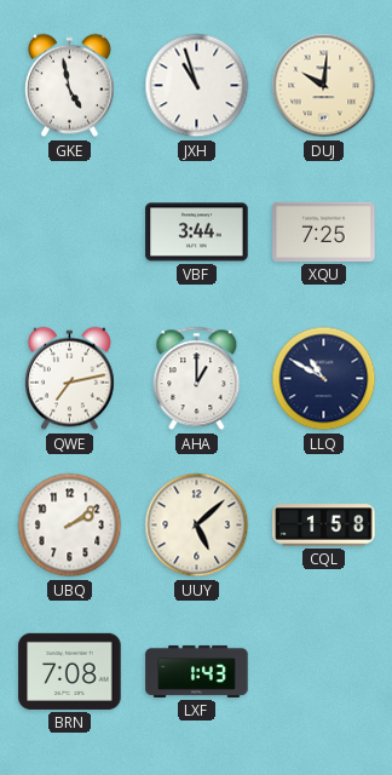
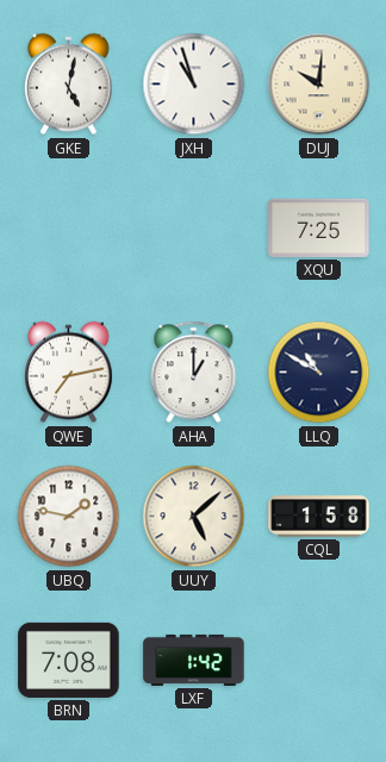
GKE: 4:58 -> 5:02 (68, 85)
VBF: 3:44 -> none (197, 232)
UBQ: 2:09 -> 1:47 (69, 517)
LXF: 1:43 -> 1:42 (194, 660)
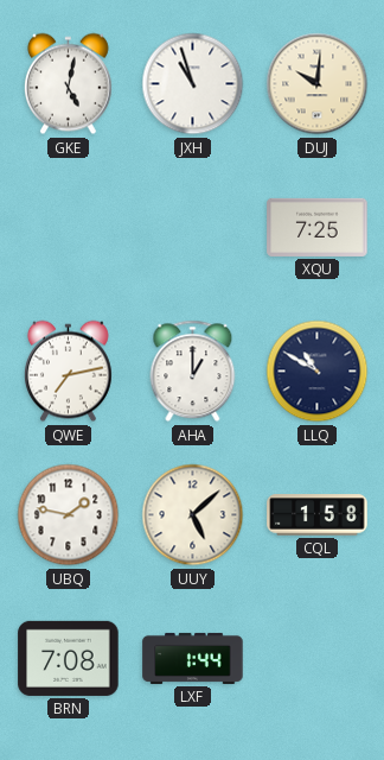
LXF: 1:42 -> 1:44 (193, 658)
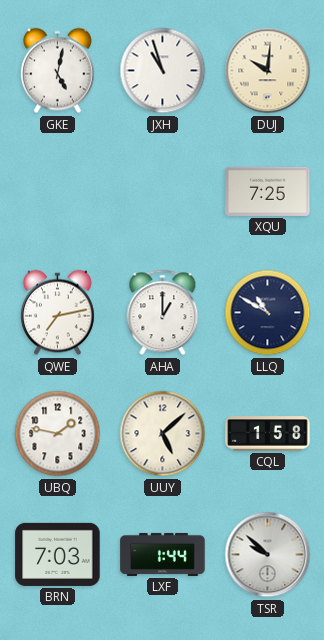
BRN: 7:08 -> 7:03 (58, 554)
TSR: none -> 9:52 (268, 555)
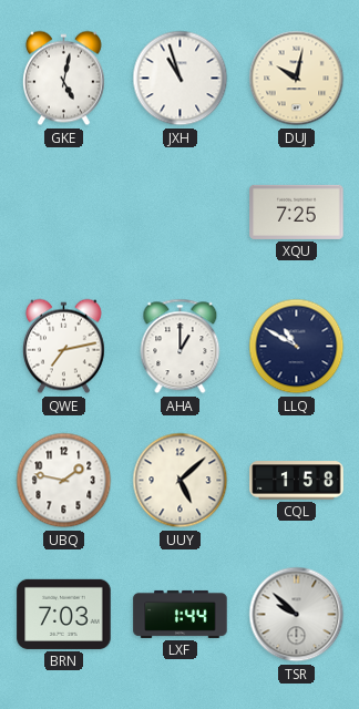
DUJ: 10:01 -> 10:02 (297, 79)
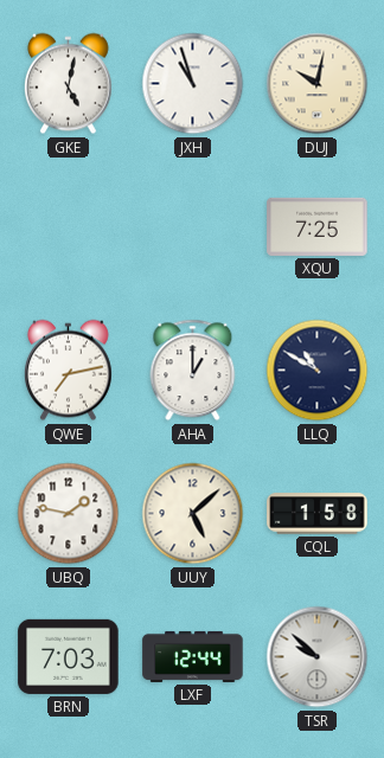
LXF: 1:44 -> 12:44 (193, 656)
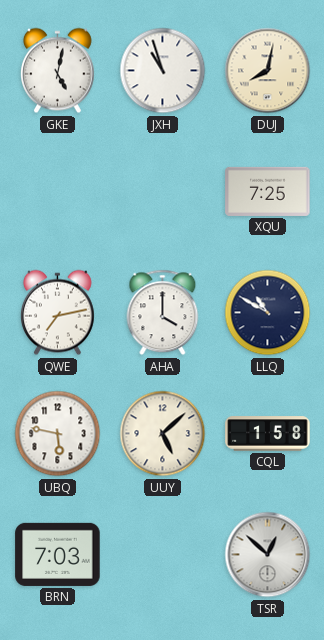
DUJ: 10:02 -> 8:02 (268, 71)
AHA: 1:00 -> 4:00 (163, 313)
UBQ: 1:47 -> 5:47 (58, 434)
LXF: 12:44 -> none (193, 656)
TSR: 9:52 -> 12:52 (268, 555)
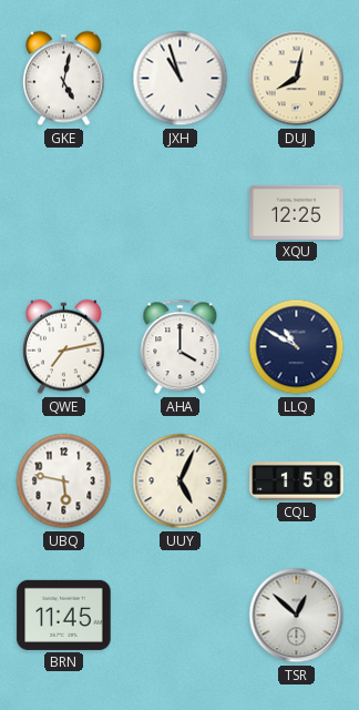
XQU: 7:25 -> 12:25 (297, 212)
UUY: 5:08 -> 5:04 (181, 481)
BRN: 7:03 -> 11:45 (64, 615)
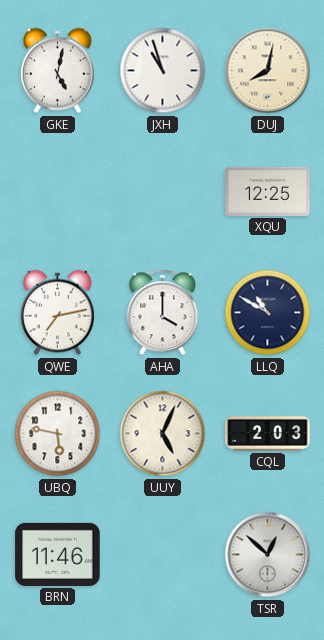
CQL: 1:58 -> 2:03 (268, 434)
BRN: 11:45 -> 11:46 (58, 554)
